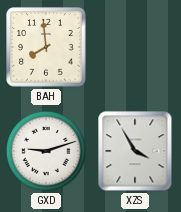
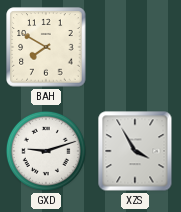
BAH: 7:59 -> 7:50 (46, 47)
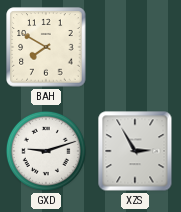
XZS: 3:55 -> 2:55 (135, 151)
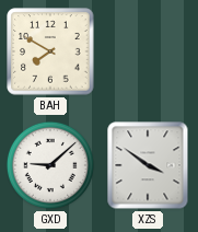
GXD: 9:12 -> 9:08 (50, 165)
XZS: 2:55 -> 3:51 (148, 165)
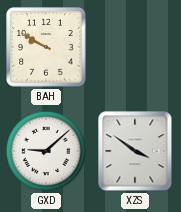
BAH: 7:50 -> 9:50 (46, 47)
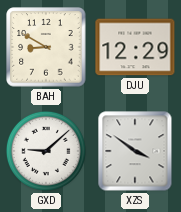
BAH: 9:50 -> 8:50 (46, 47)
DJU: none -> 12:29 (135, 47)
